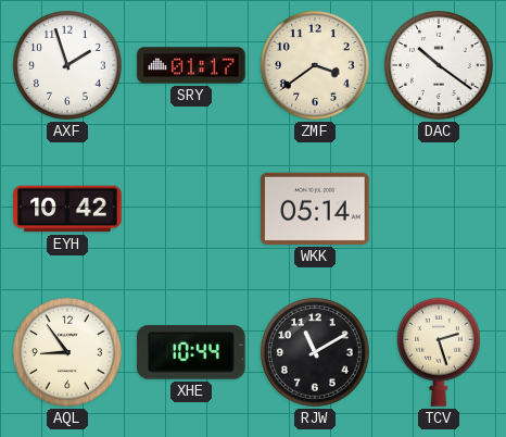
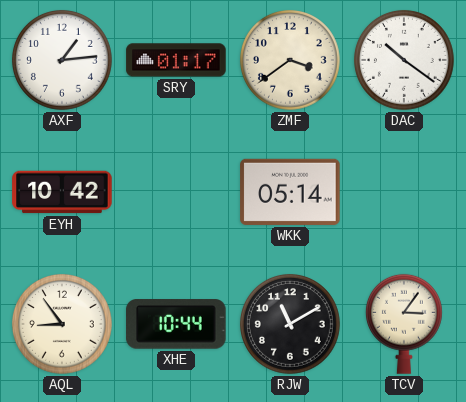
AXF: 1:57 -> 1:14 (62, 60)
TCV: 2:27 -> 3:06 (404, 324)
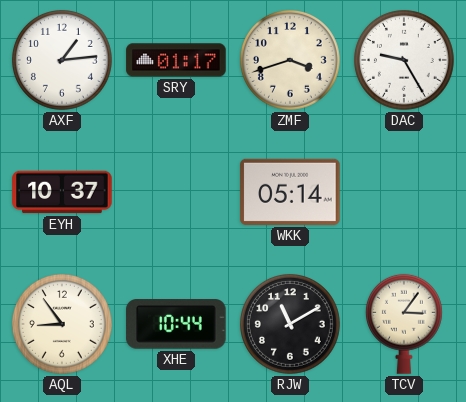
ZMF: 3:39 -> 3:42 (290, 60)
DAC: 10:21 -> 9:25 (404, 60)
EYH: 10:42 -> 10:37 (62, 192)
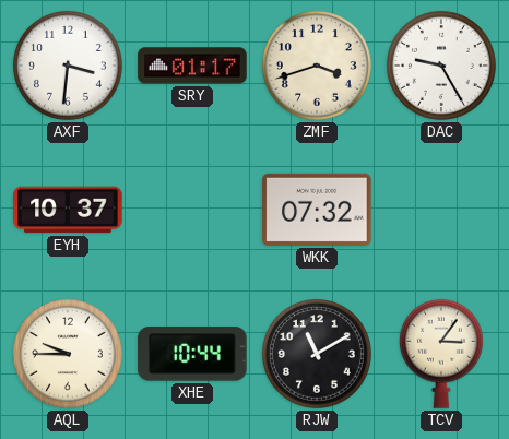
AXF: 1:14 -> 3:31 (68, 66)
WKK: 05:14 -> 07:32 (317, 210)
AQL: 8:54 -> 9:45 (68, 354)
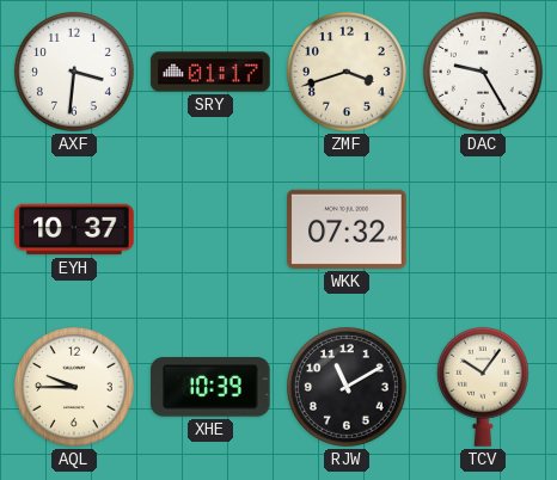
XHE: 10:44 -> 10:39 (210, 387)
TCV: 3:06 -> 10:06 (483, 387)
